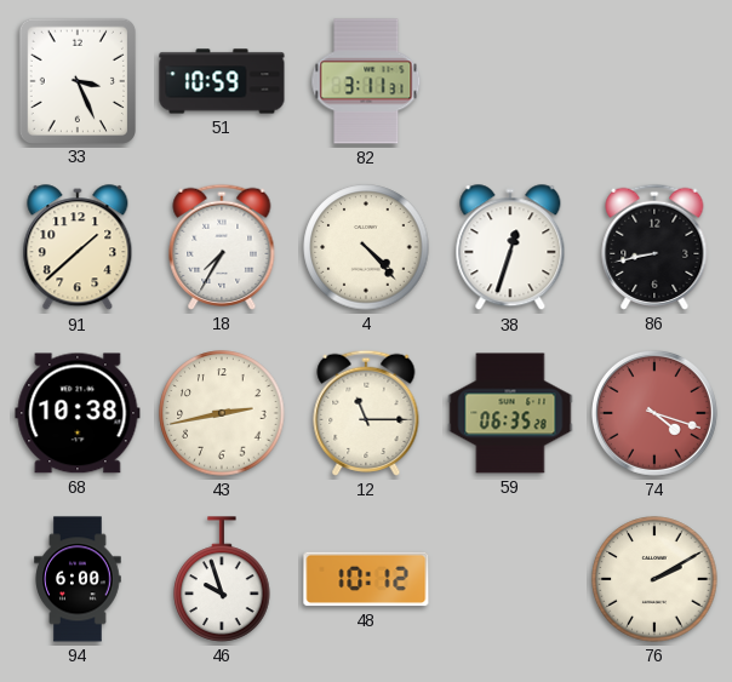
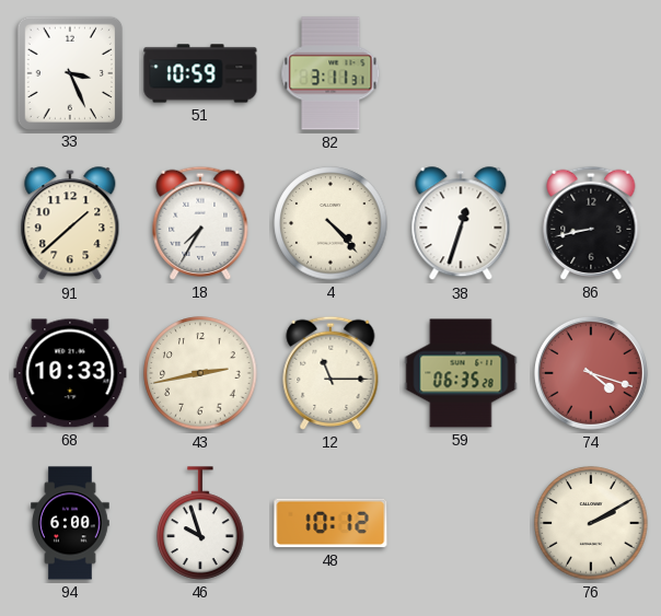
68: 10:38 -> 10:33 (70, 373)
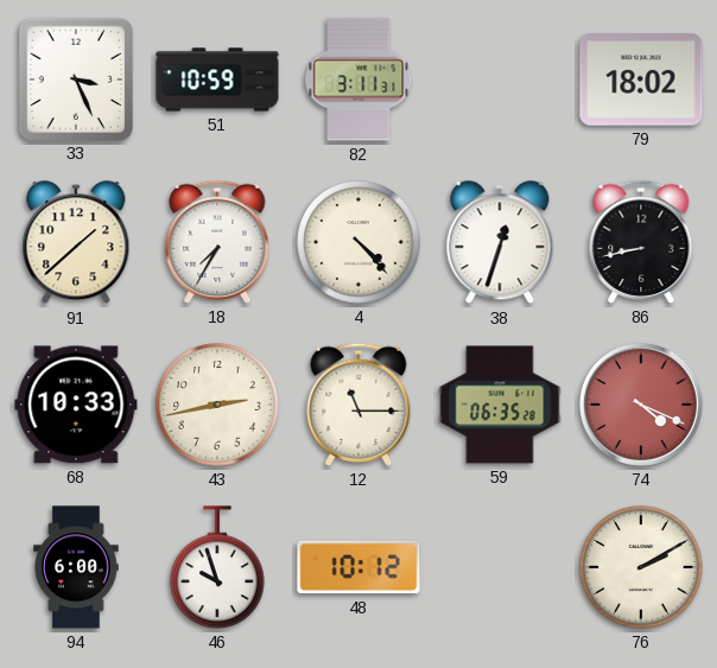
79: none -> 18:02 (641, 79)
74: 4:18 -> 4:19 (641, 405)
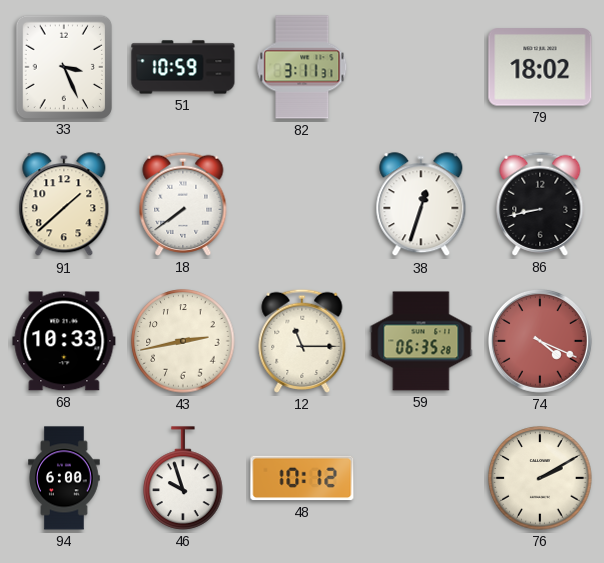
18: 7:35 -> 7:39 (183, 204)
4: 4:23 -> none (358, 242)
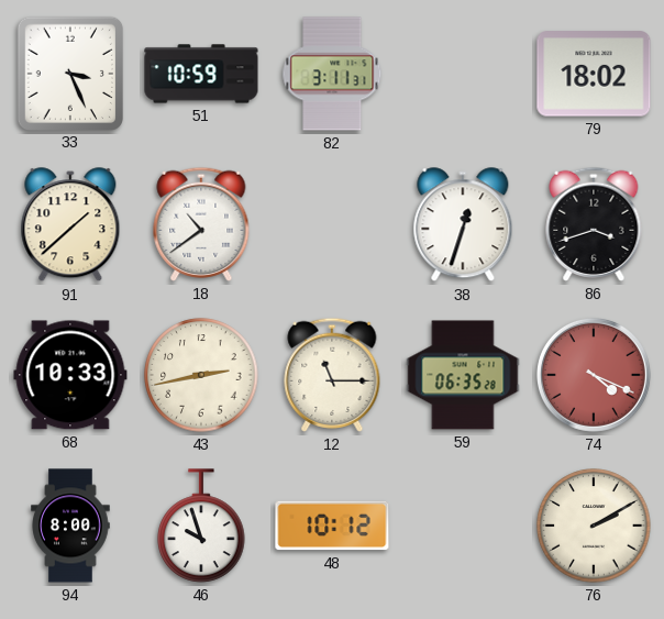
18: 7:39 -> 10:39 (201, 224)
86: 8:43 -> 3:42 (594, 224)
94: 6:00 -> 8:00 (70, 526)
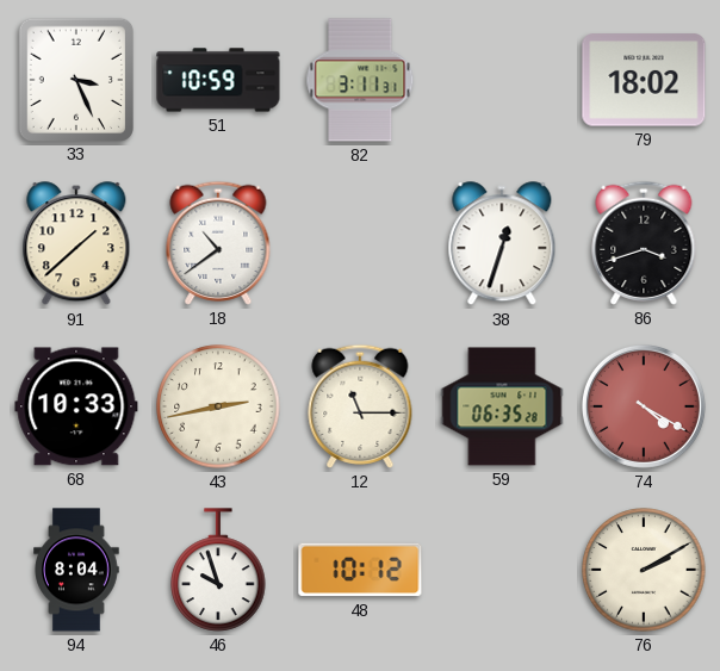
74: 4:19 -> 4:20 (644, 406)
94: 8:00 -> 8:04 (76, 570)
